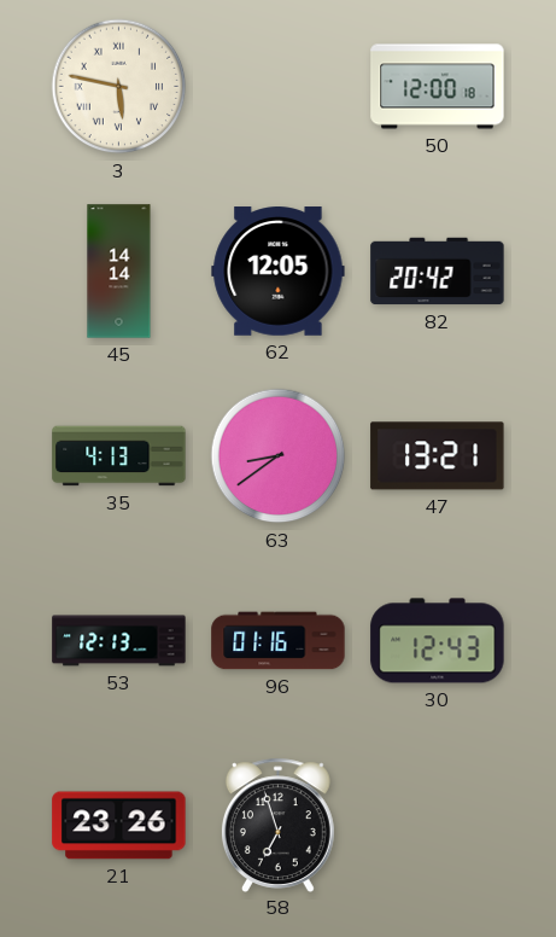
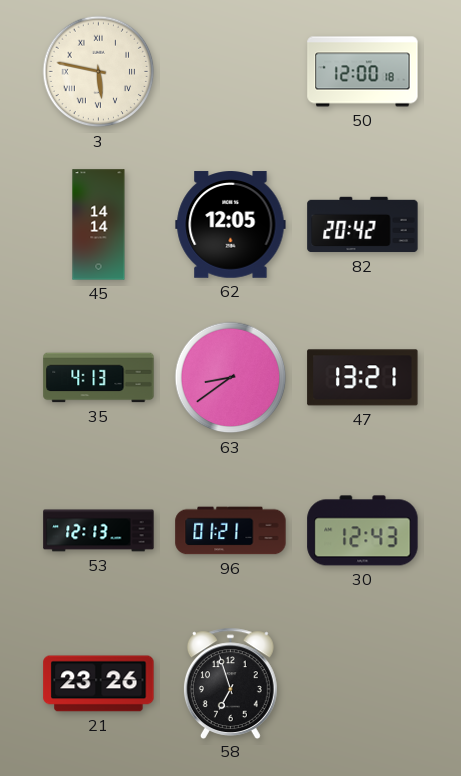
96: 01:16 -> 01:21 (231, 531)
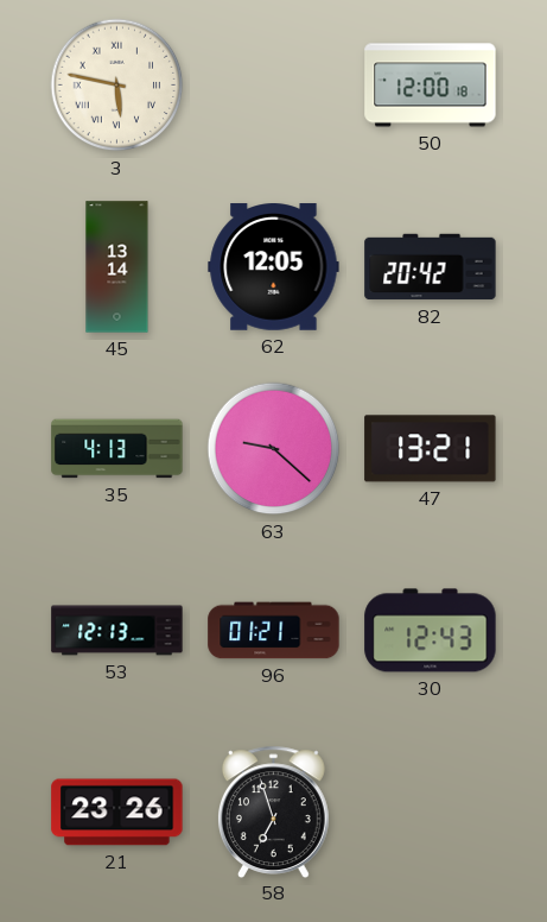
45: 14:14 -> 13:14 (117, 267)
63: 8:39 -> 9:22 (274, 449)
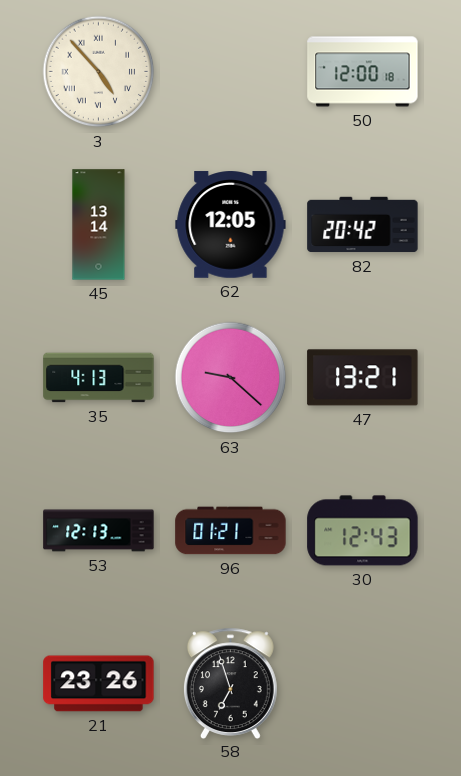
3: 5:47 -> 4:53 (99, 72)
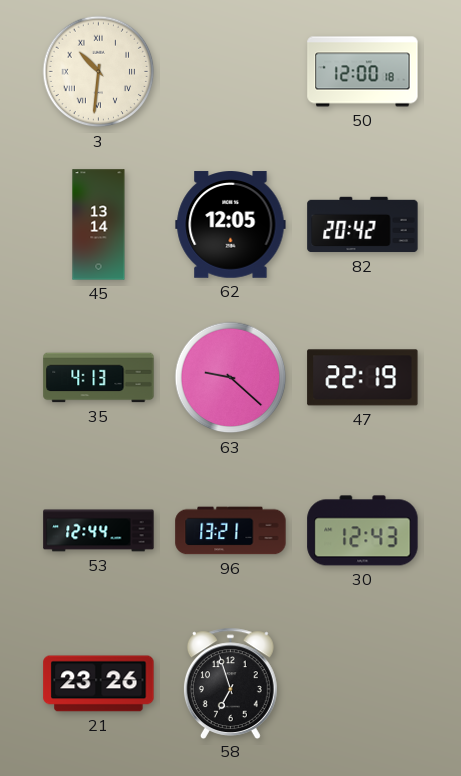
3: 4:53 -> 10:31 (99, 72)
47: 13:21 -> 22:19 (363, 378)
53: 12:13 -> 12:44 (99, 531)
96: 01:21 -> 13:21 (231, 531)
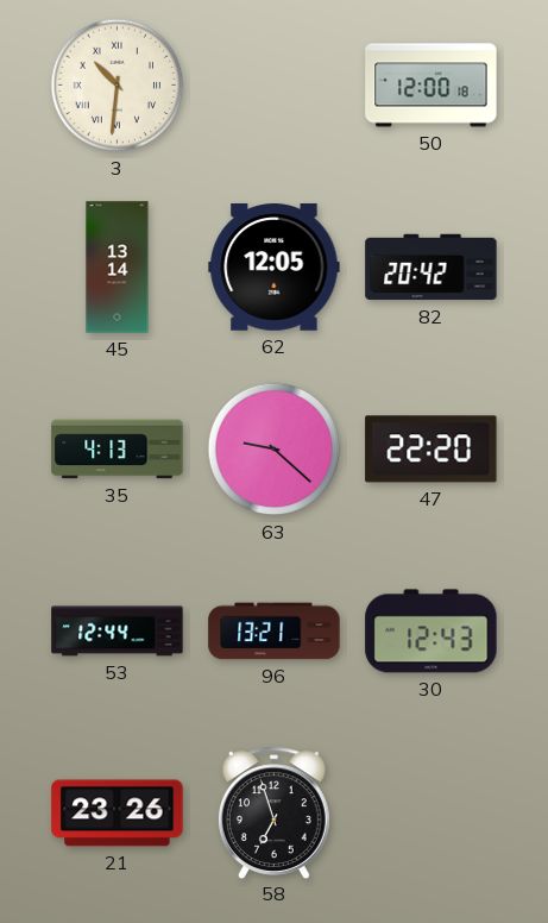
47: 22:19 -> 22:20 (432, 450)
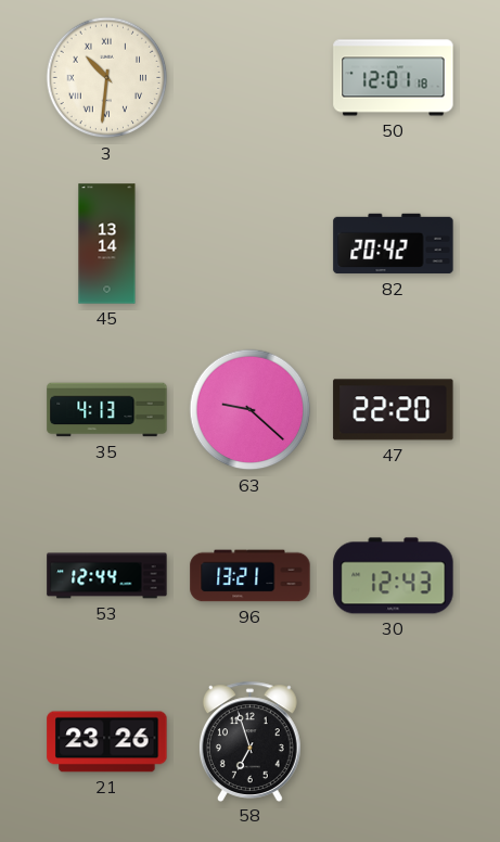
50: 12:00 -> 12:01 (394, 78)
62: 12:05 -> none (275, 268)
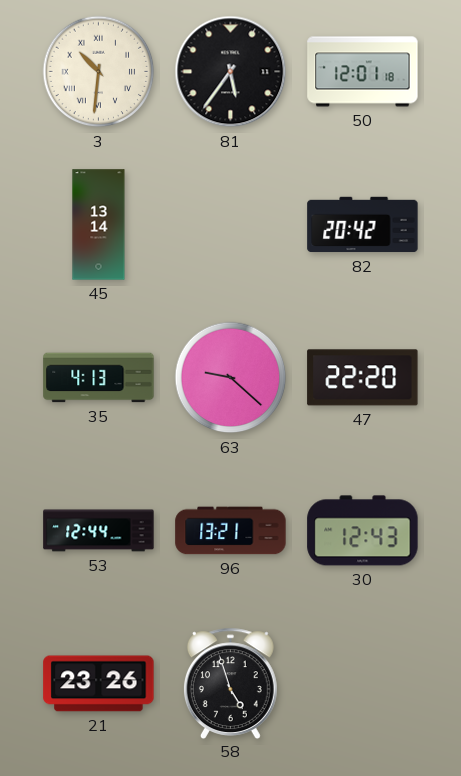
81: none -> 5:36 (231, 72)
58: 6:57 -> 4:57 (230, 683)
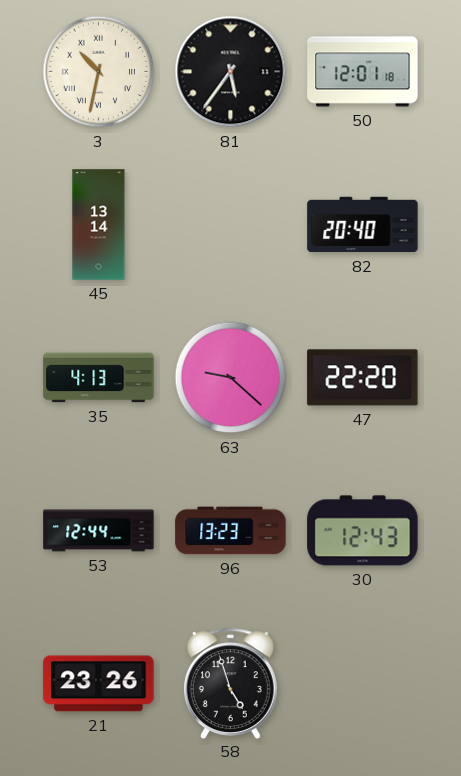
3: 10:31 -> 10:32 (99, 72)
82: 20:42 -> 20:40 (363, 225)
96: 13:21 -> 13:23 (231, 531)
